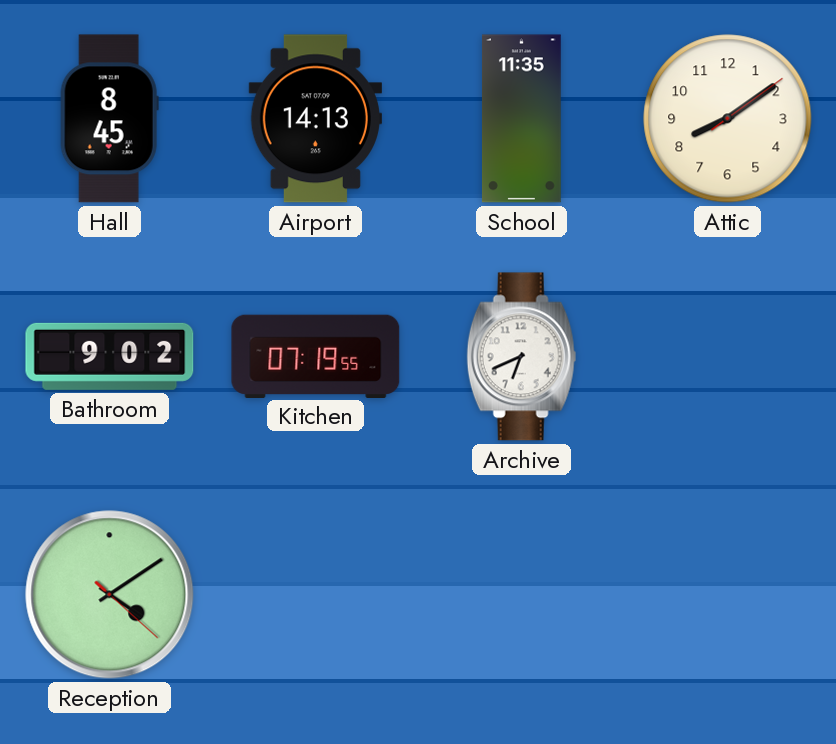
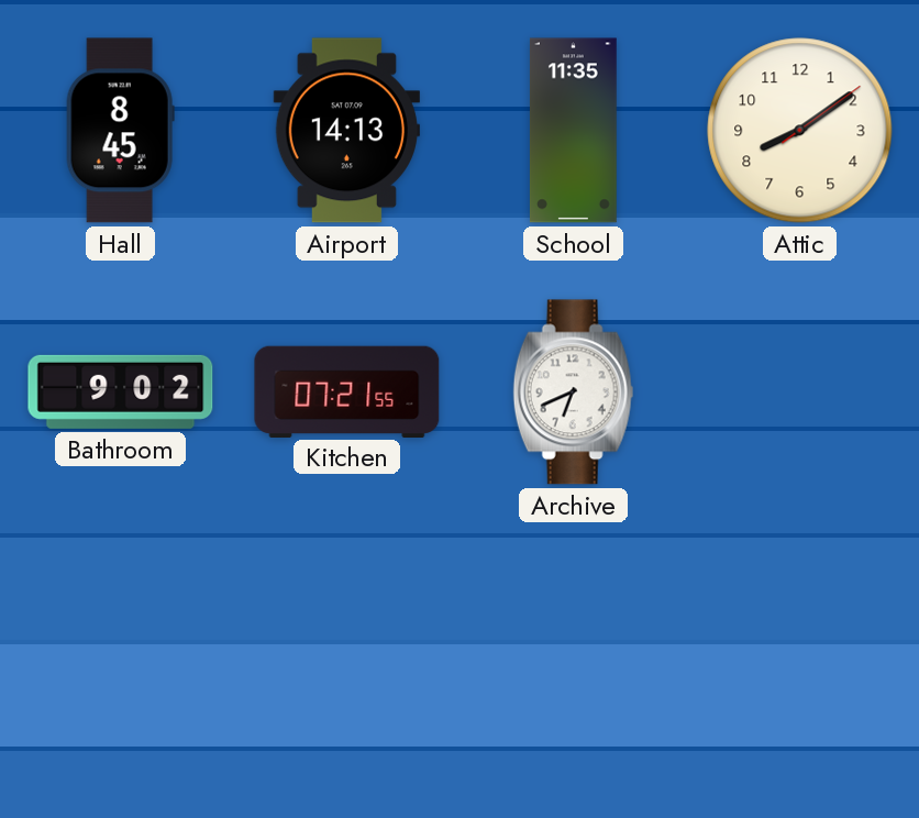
Kitchen: 07:19 -> 07:21 (347, 391)
Reception: 4:09 -> none (110, 595)
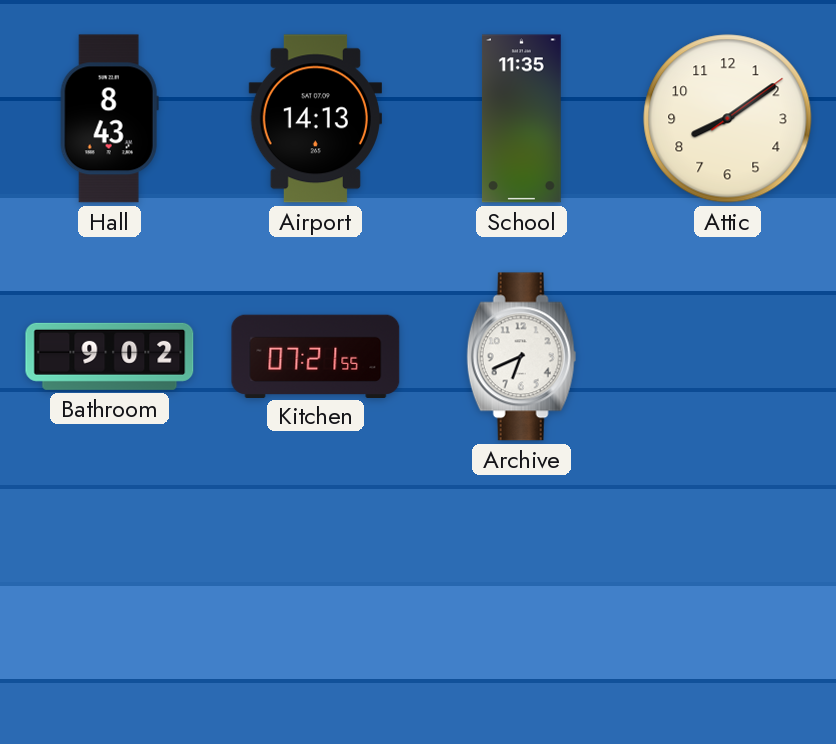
Hall: 8:45 -> 8:43 (109, 119)
